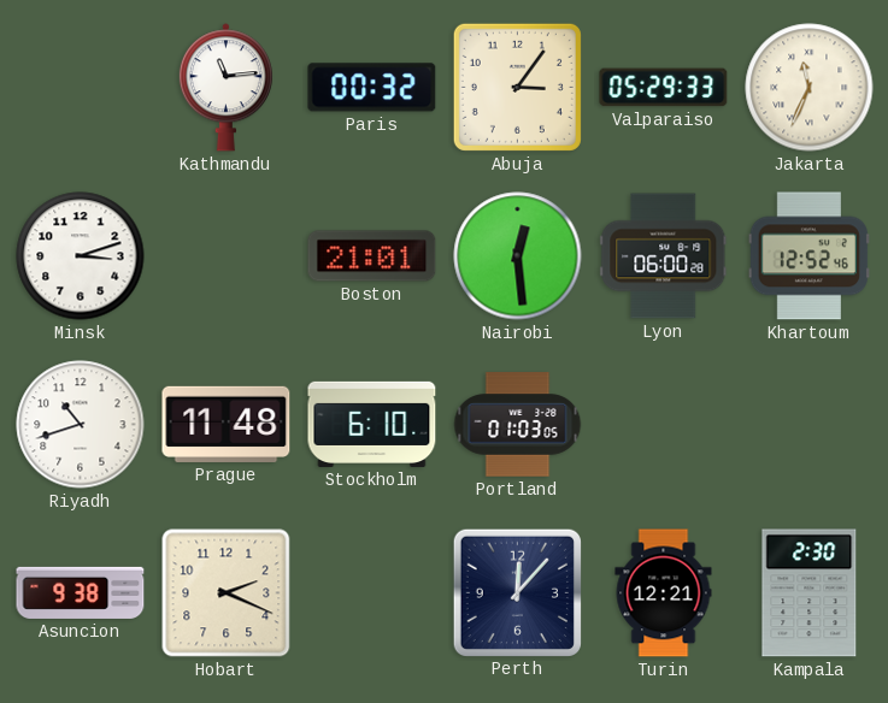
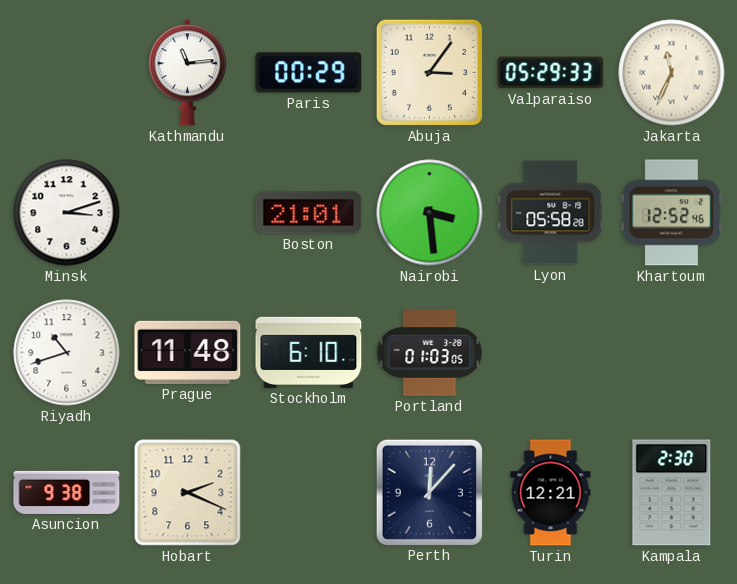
Paris: 00:32 -> 00:29 (309, 73)
Nairobi: 12:29 -> 3:29 (430, 213)
Lyon: 06:00 -> 05:58 (551, 213)
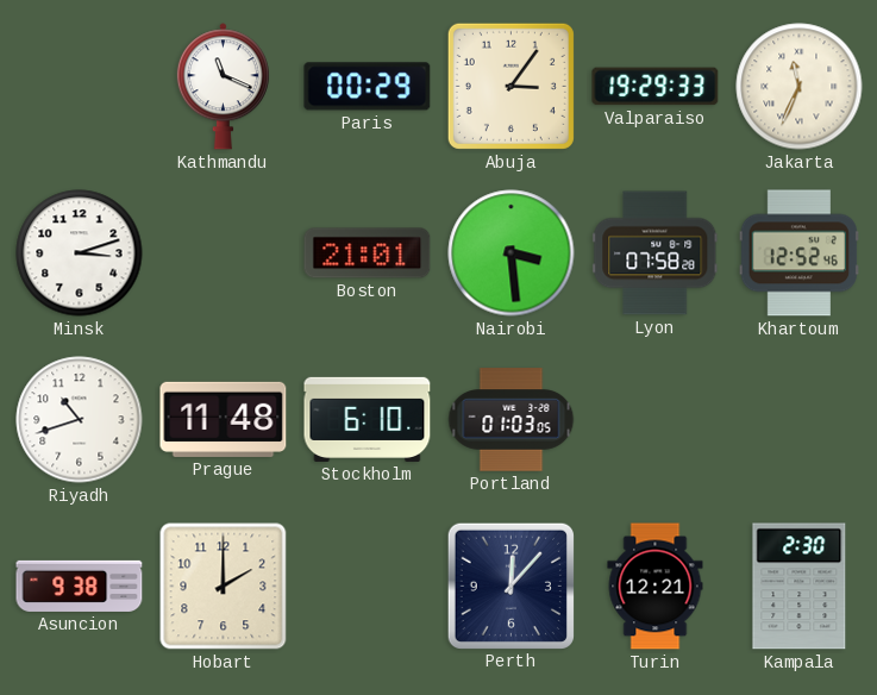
Kathmandu: 11:14 -> 11:19 (223, 87)
Valparaiso: 05:29 -> 19:29 (656, 87)
Lyon: 05:58 -> 07:58 (656, 253)
Hobart: 2:19 -> 2:00 (224, 587)
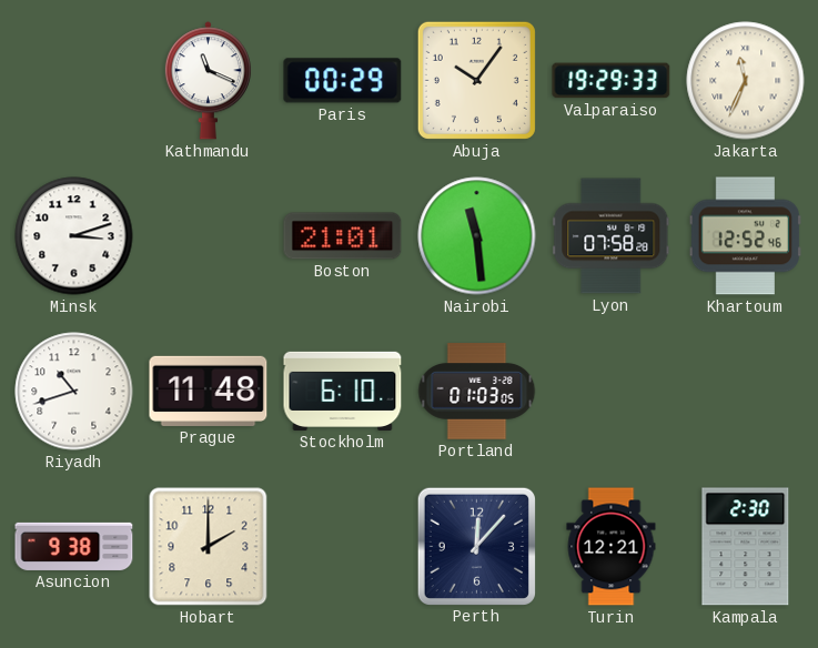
Abuja: 3:06 -> 10:06 (476, 80)
Nairobi: 3:29 -> 11:29 (477, 236)
